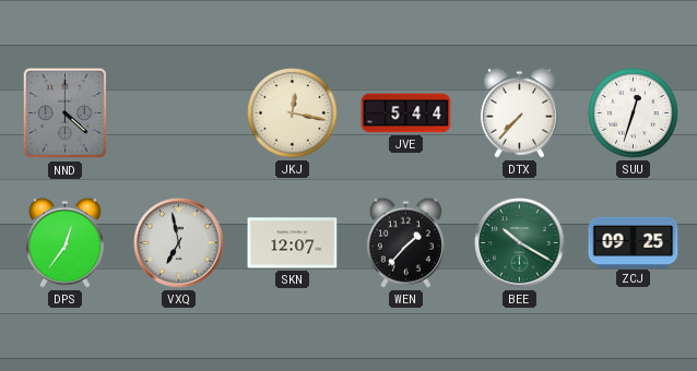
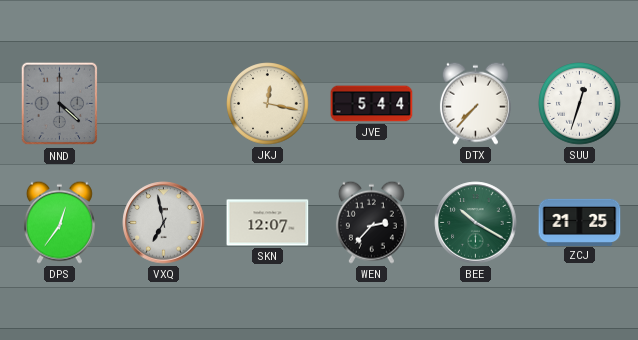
WEN: 1:37 -> 2:37 (371, 222)
ZCJ: 09:25 -> 21:25 (580, 222)
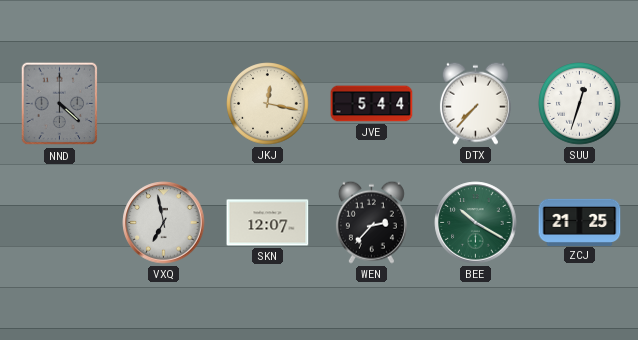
DPS: 12:36 -> none (59, 222)
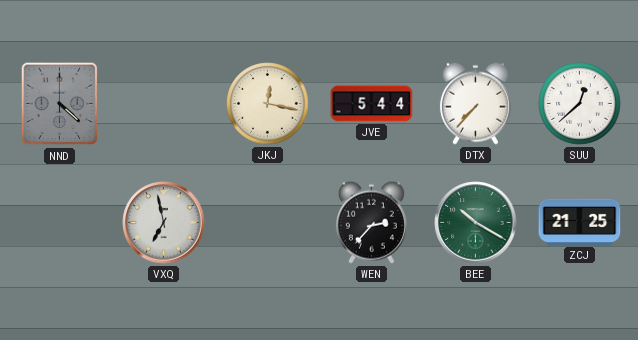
SUU: 12:33 -> 12:38 (580, 104)
SKN: 12:07 -> none (268, 223)
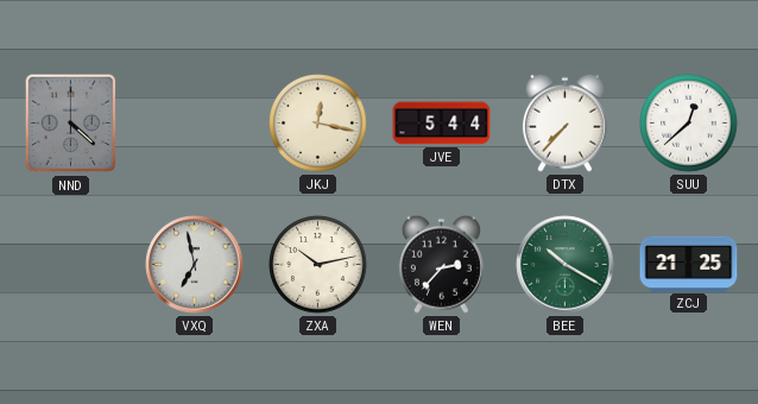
ZXA: none -> 10:13 (318, 265)
